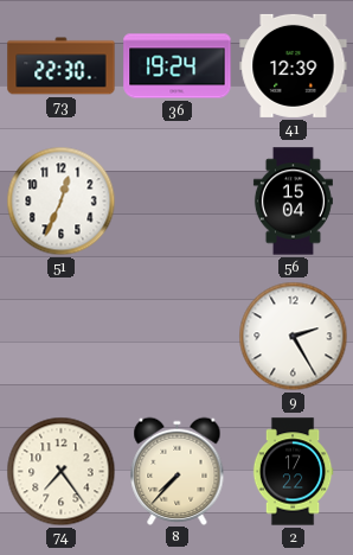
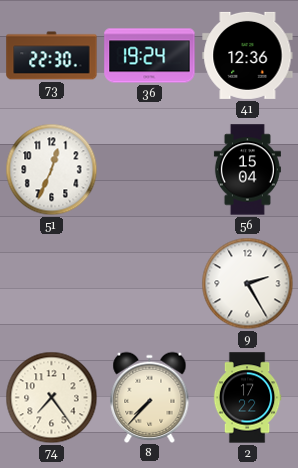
41: 12:39 -> 12:36 (248, 55)
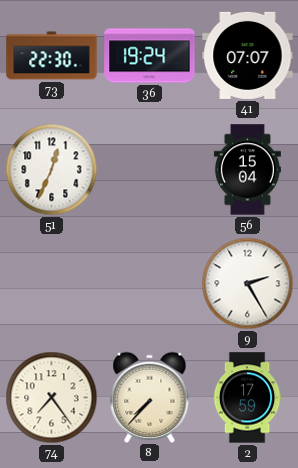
41: 12:36 -> 07:07 (248, 55)
2: 17:22 -> 17:59 (247, 398)
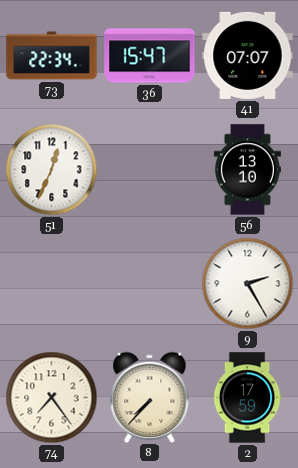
73: 22:30 -> 22:34 (52, 56)
36: 19:24 -> 15:47 (150, 56)
56: 15:04 -> 13:10 (247, 170)
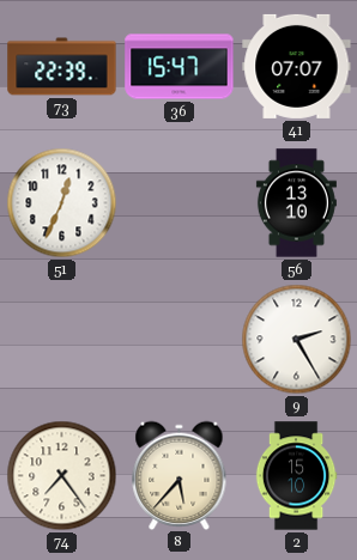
73: 22:34 -> 22:39 (62, 67)
8: 7:37 -> 5:37 (180, 475)
2: 17:59 -> 15:10 (296, 476)
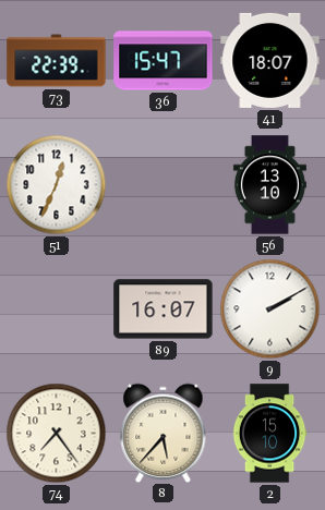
41: 07:07 -> 18:07 (270, 60)
89: none -> 16:07 (164, 309)
9: 2:25 -> 2:10 (270, 309)
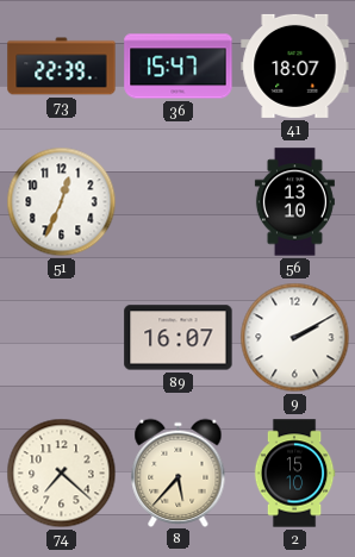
74: 7:24 -> 7:22 (62, 474)
